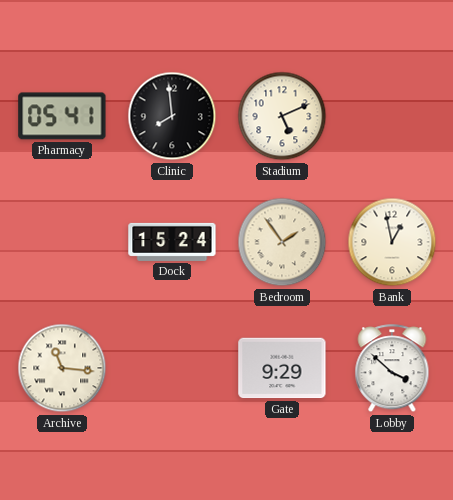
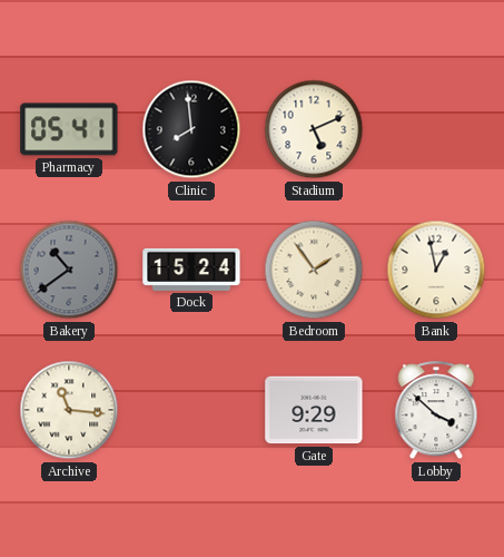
Bakery: none -> 10:39 (69, 270)
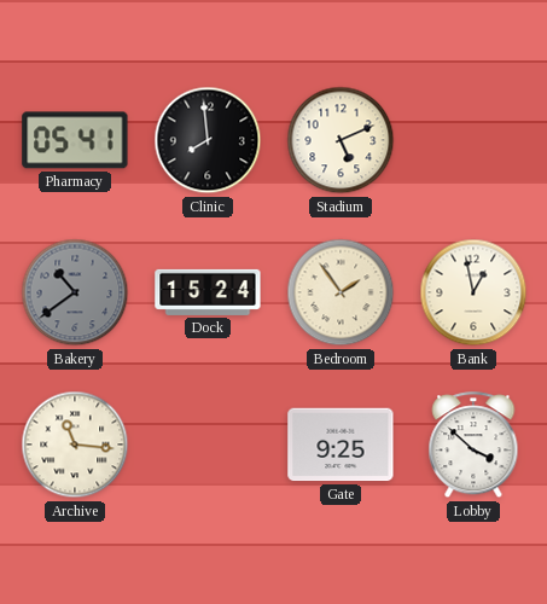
Gate: 9:29 -> 9:25 (341, 445)
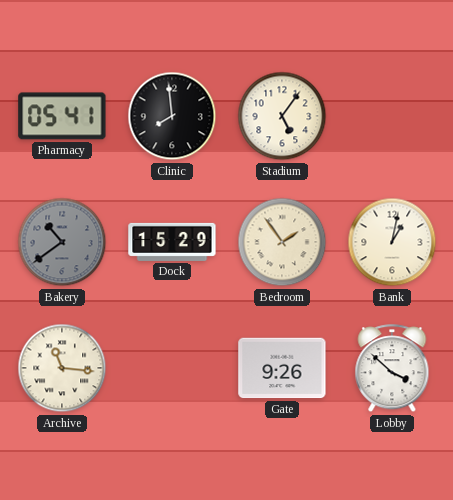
Stadium: 5:11 -> 5:06 (282, 116)
Dock: 15:24 -> 15:29 (172, 242)
Bank: 12:58 -> 1:02 (392, 242)
Gate: 9:25 -> 9:26 (282, 368)
